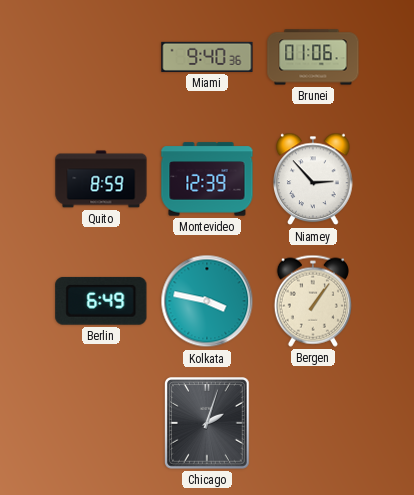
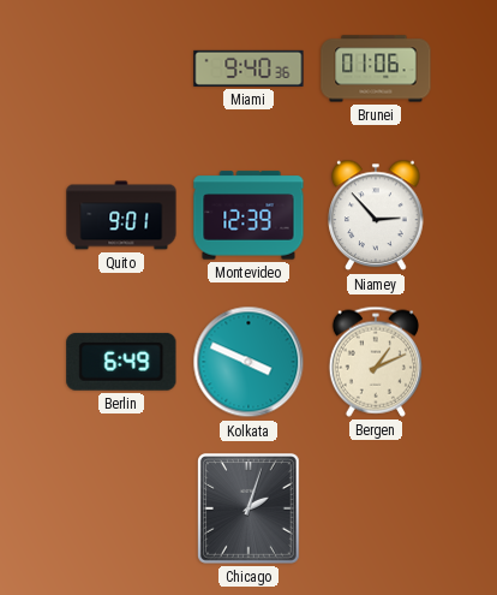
Quito: 8:59 -> 9:01 (121, 215)
Kolkata: 3:47 -> 3:49 (248, 362)
Bergen: 1:06 -> 1:11 (376, 362)
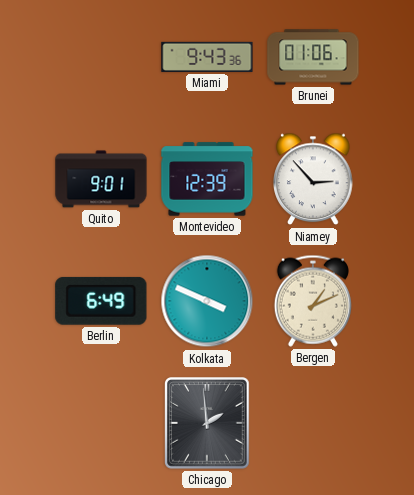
Miami: 9:40 -> 9:43 (207, 57)
Chicago: 2:03 -> 1:59 (208, 424)
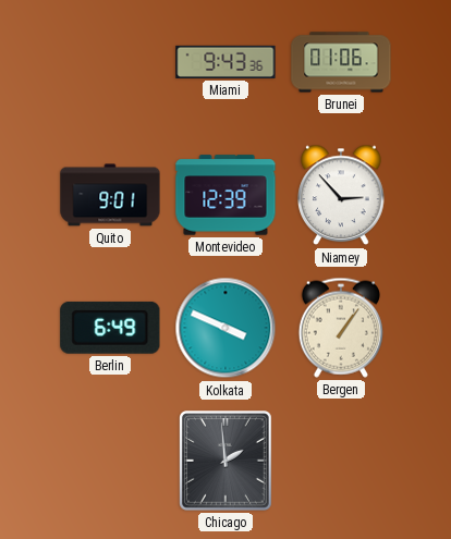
Bergen: 1:11 -> 1:06 (341, 328)
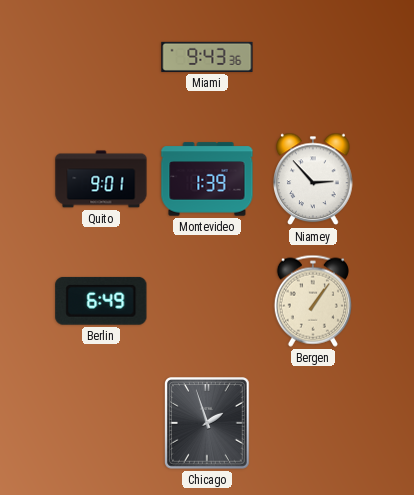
Brunei: 01:06 -> none (341, 62)
Montevideo: 12:39 -> 1:39 (207, 179)
Kolkata: 3:49 -> none (225, 328)
Chicago: 1:59 -> 1:57 (208, 424)
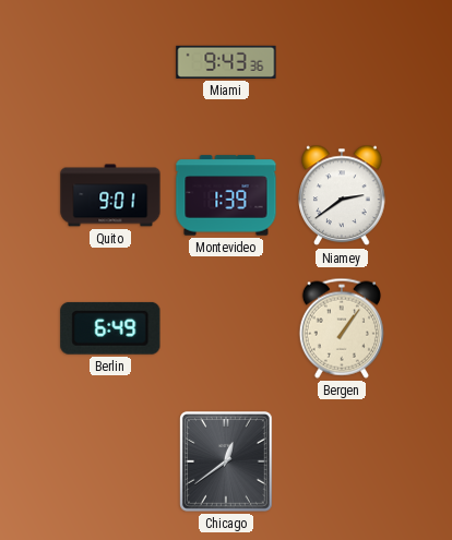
Niamey: 2:53 -> 2:39 (342, 195)
Chicago: 1:57 -> 12:39 (227, 463)
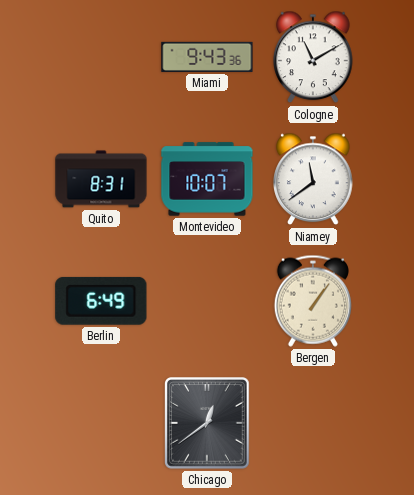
Cologne: none -> 11:10 (313, 57)
Quito: 9:01 -> 8:31 (101, 179)
Montevideo: 1:39 -> 10:07 (207, 179)
Niamey: 2:39 -> 11:39 (313, 179)
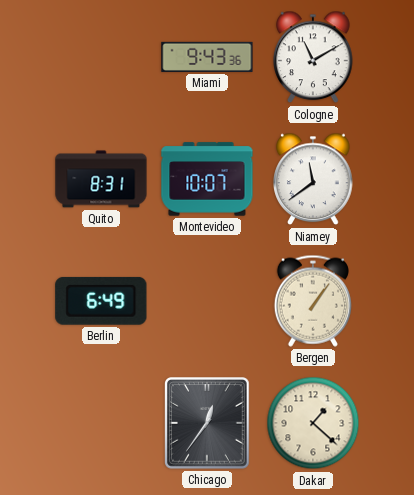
Chicago: 12:39 -> 12:36 (208, 424)
Dakar: none -> 1:22 (313, 423)
